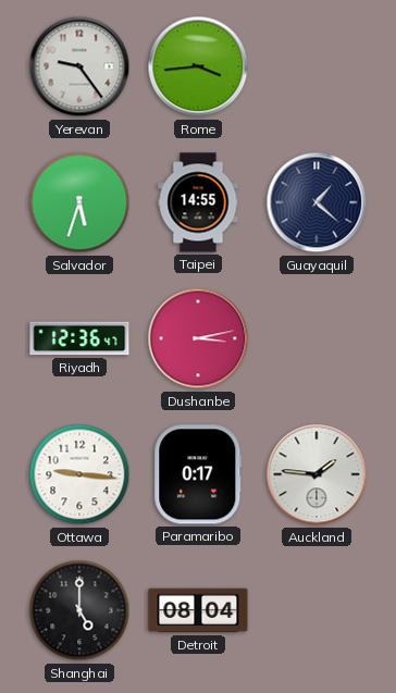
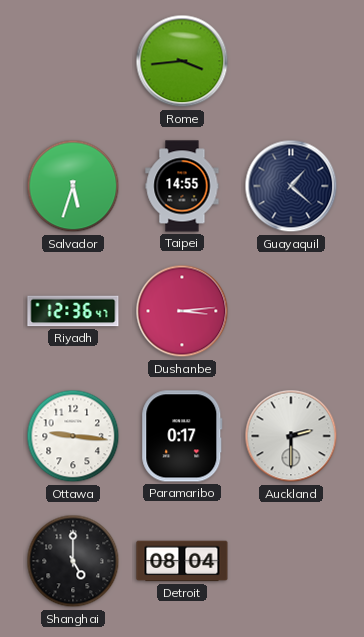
Yerevan: 9:24 -> none (79, 66)
Dushanbe: 3:13 -> 3:14 (182, 311)
Auckland: 1:46 -> 2:30 (291, 436)
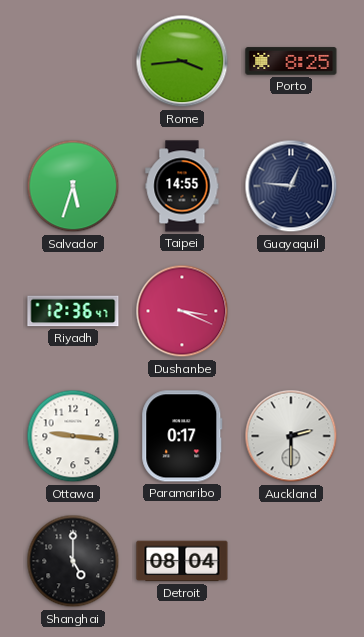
Porto: none -> 8:25 (291, 61)
Guayaquil: 1:22 -> 12:46 (291, 186)
Dushanbe: 3:14 -> 3:19 (182, 311)
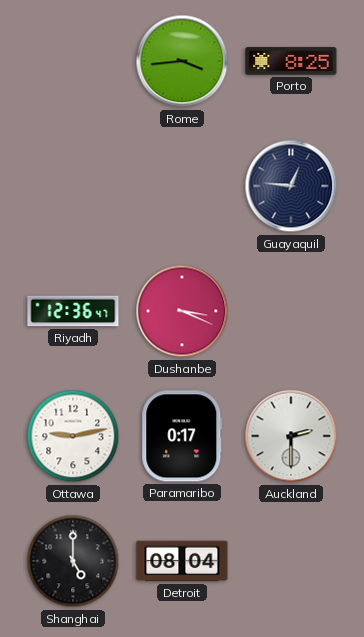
Salvador: 5:33 -> none (73, 186)
Taipei: 14:55 -> none (182, 186)
Ottawa: 9:16 -> 9:13 (73, 436)
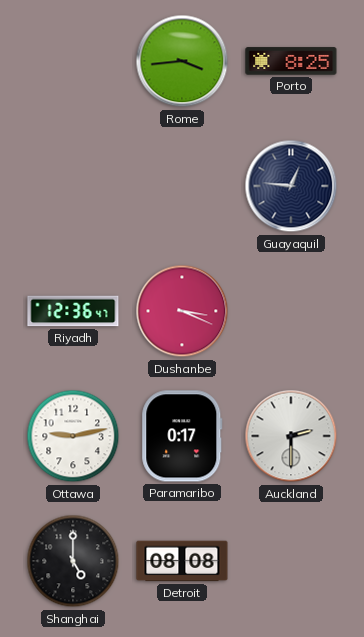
Detroit: 08:04 -> 08:08 (182, 561)
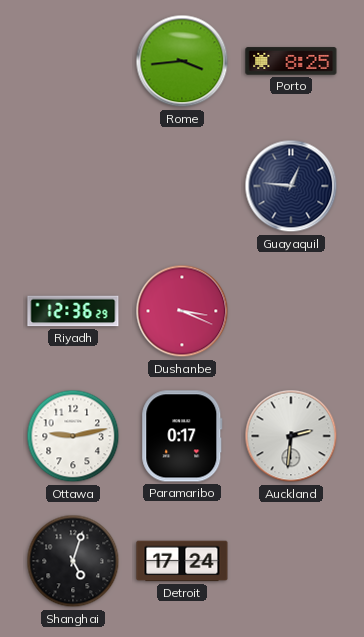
Riyadh: 12:36:47 -> 12:36:29 (73, 311)
Auckland: 2:30 -> 2:31 (291, 436)
Shanghai: 5:00 -> 5:03 (73, 561)
Detroit: 08:08 -> 17:24 (182, 561)
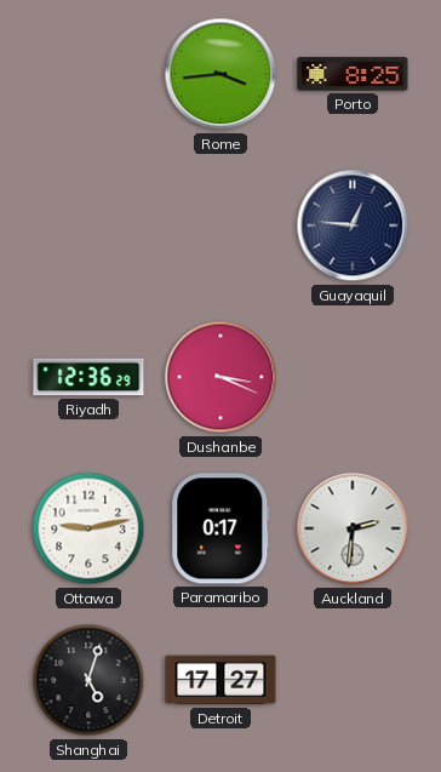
Detroit: 17:24 -> 17:27 (220, 680)
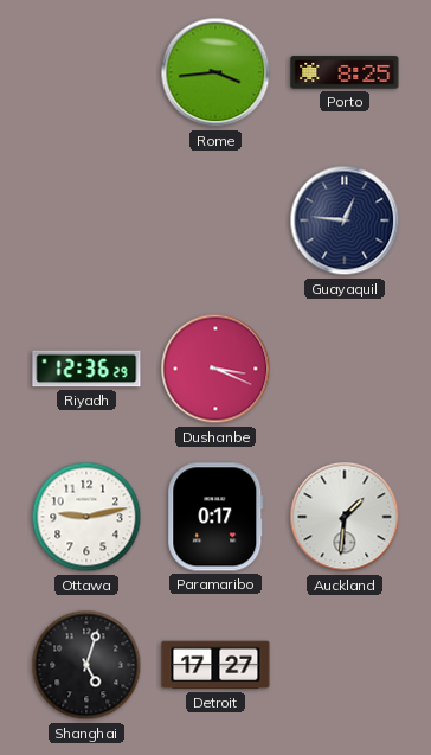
Auckland: 2:31 -> 1:31 (345, 517)
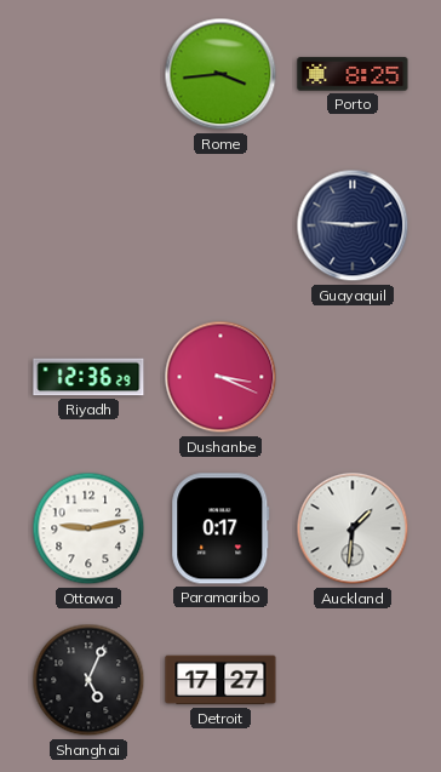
Guayaquil: 12:46 -> 2:46 (353, 225)
Shanghai: 5:03 -> 5:04 (88, 680)
